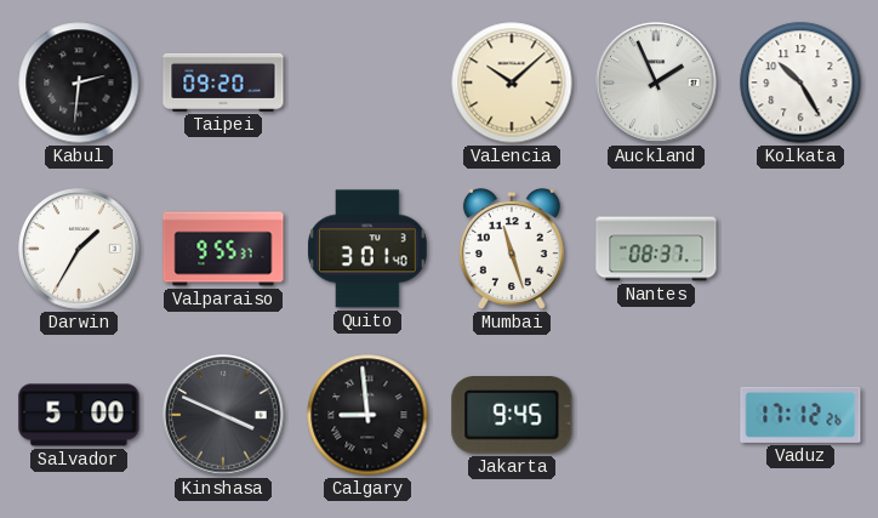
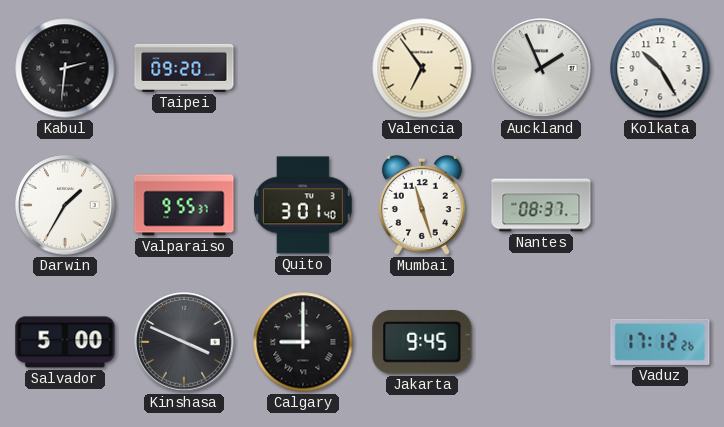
Valencia: 10:08 -> 6:54 (422, 68)
Calgary: 8:59 -> 9:00 (303, 342)
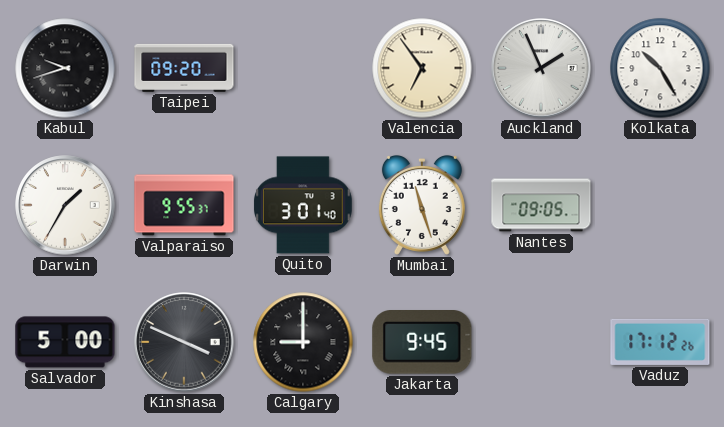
Kabul: 2:31 -> 9:42 (65, 68)
Nantes: 08:37 -> 09:05 (541, 205)
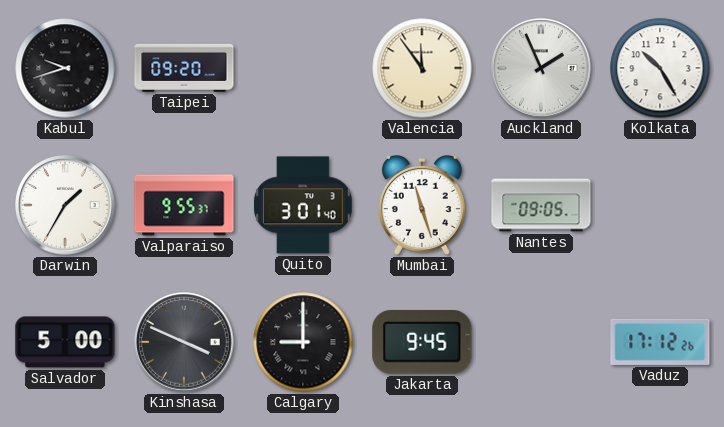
Valencia: 6:54 -> 11:54 (422, 68)
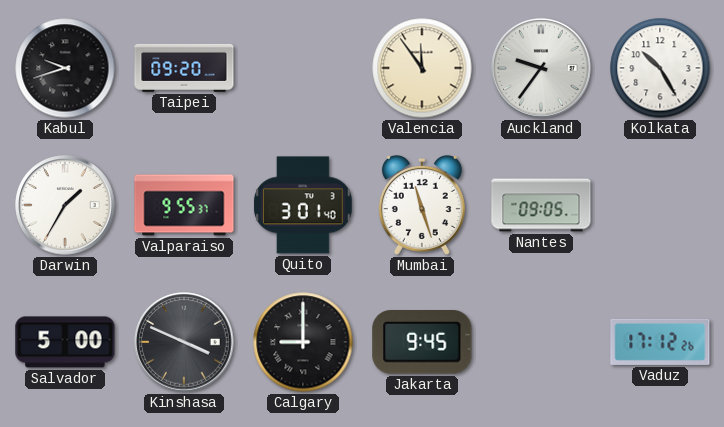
Auckland: 1:56 -> 9:36 (541, 68)
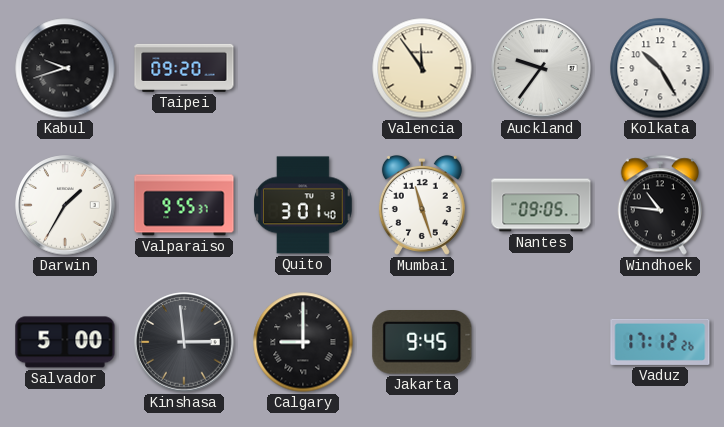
Windhoek: none -> 10:46 (659, 205)
Kinshasa: 3:49 -> 2:59 (184, 342)
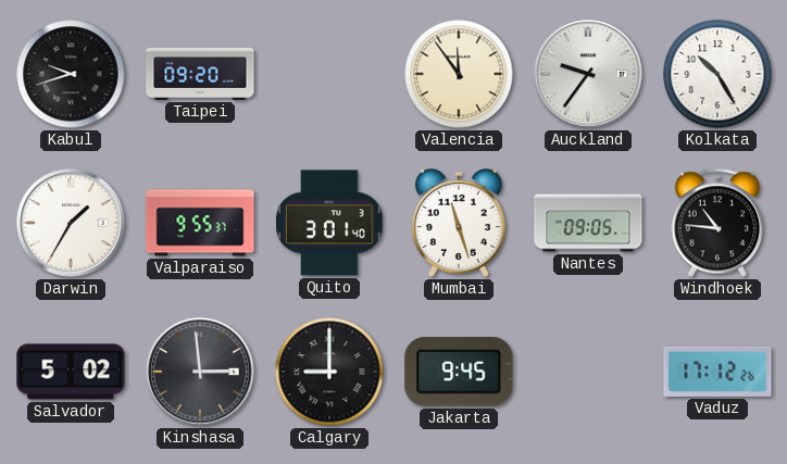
Salvador: 5:00 -> 5:02 (71, 372)
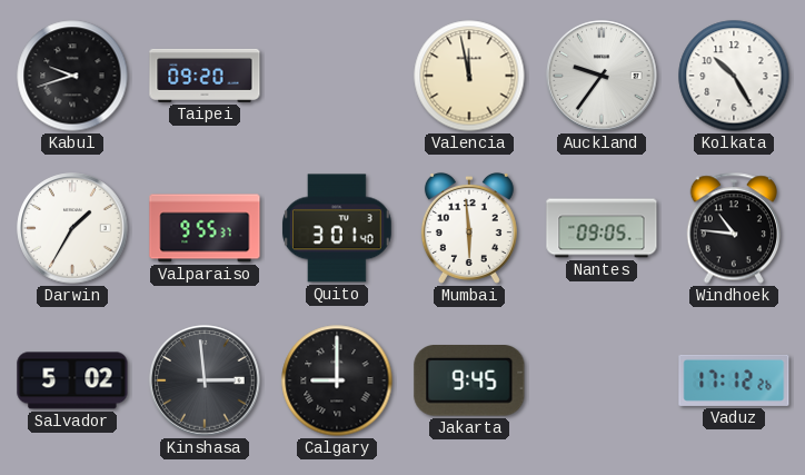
Valencia: 11:54 -> 11:58 (469, 76)
Mumbai: 11:27 -> 5:59 (469, 228)
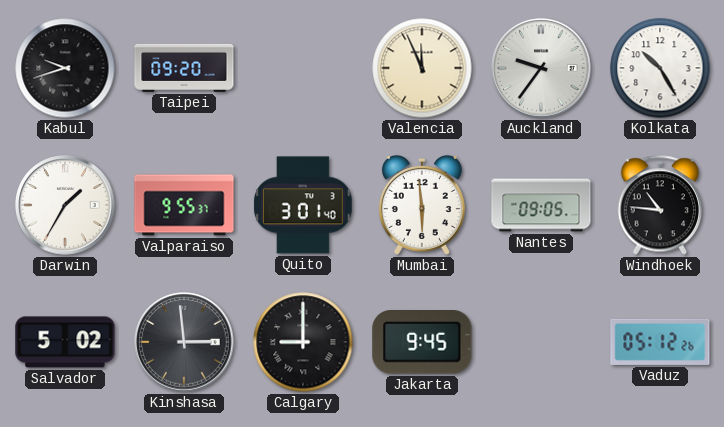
Valencia: 11:58 -> 11:56 (422, 68)
Vaduz: 17:12 -> 05:12 (660, 342)
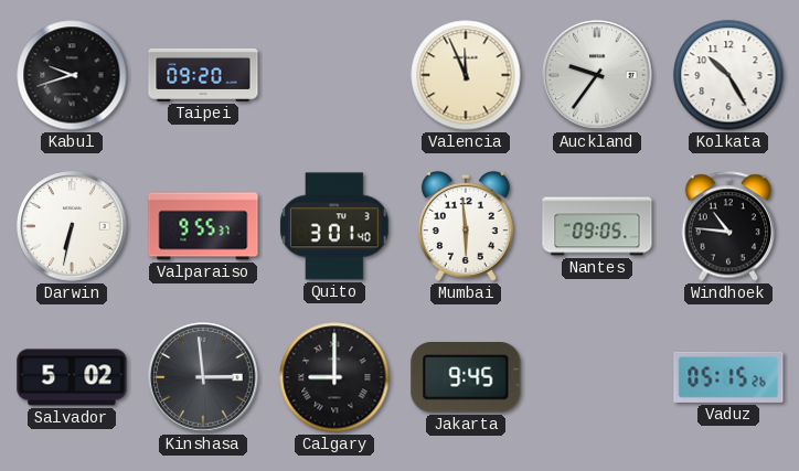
Darwin: 1:35 -> 6:32 (72, 226)
Vaduz: 05:12 -> 05:15 (728, 377)
